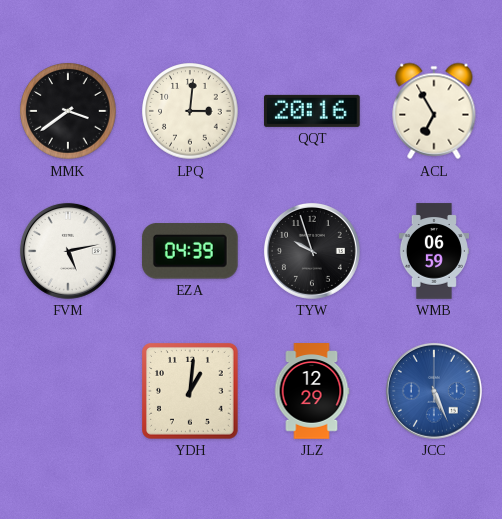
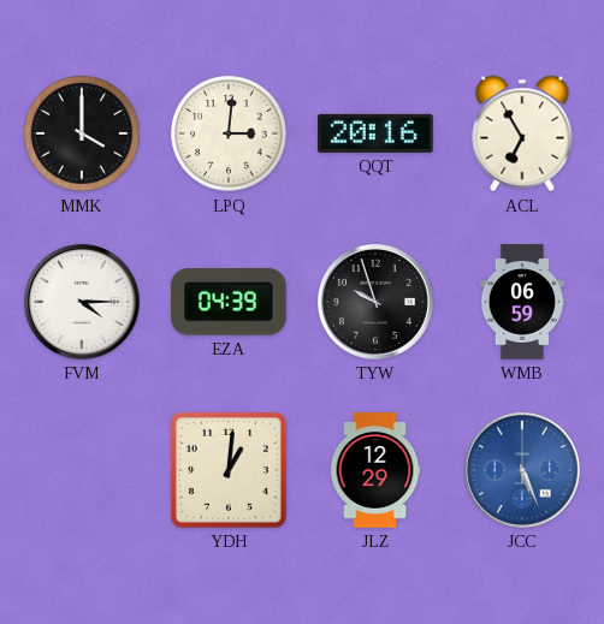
MMK: 3:39 -> 4:00 (82, 133)
FVM: 5:13 -> 4:15 (82, 302)
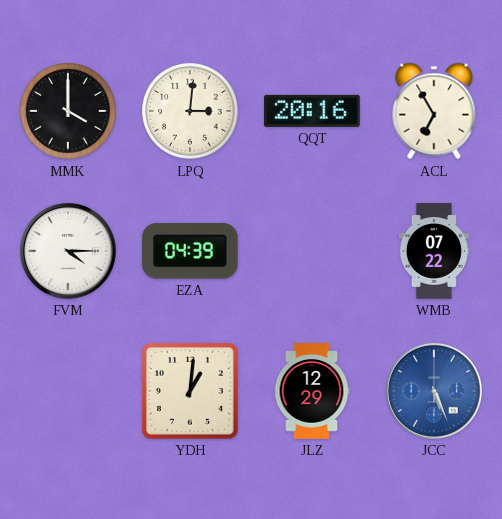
TYW: 9:57 -> none (375, 302)
WMB: 06:59 -> 07:22 (434, 251)
